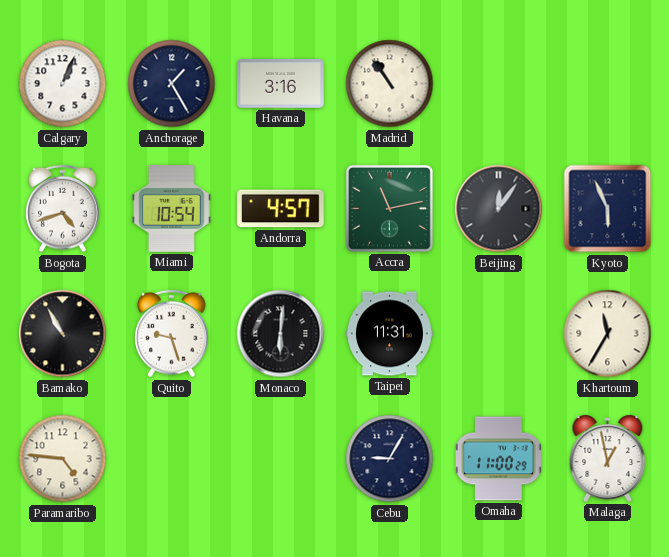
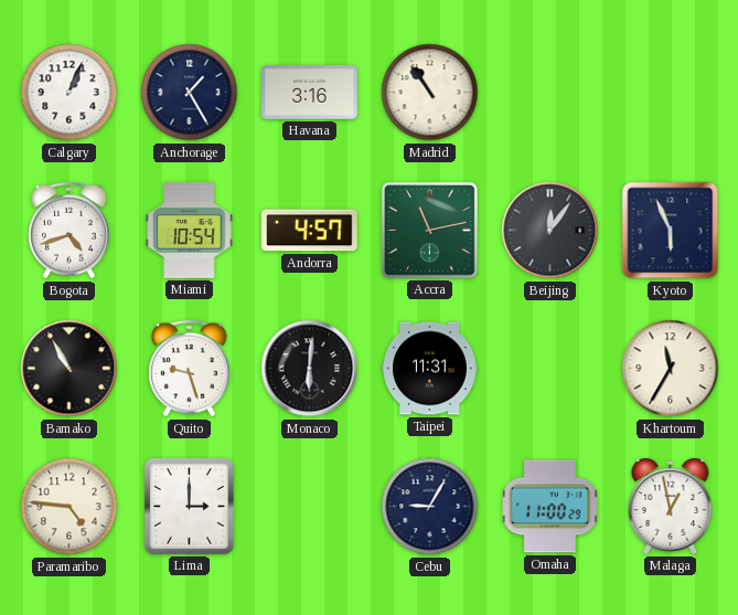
Lima: none -> 3:00 (189, 506)
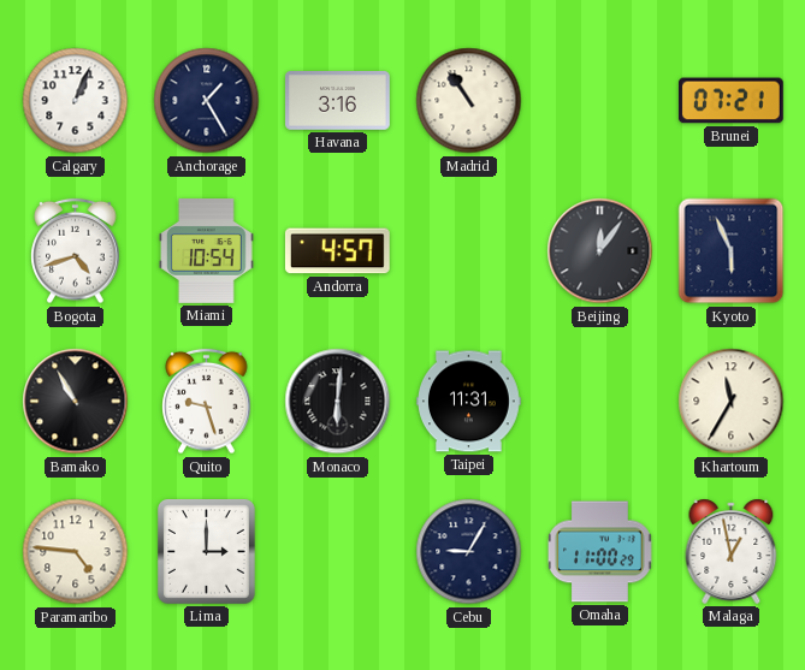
Brunei: none -> 07:21 (730, 101)
Accra: 11:13 -> none (429, 230)
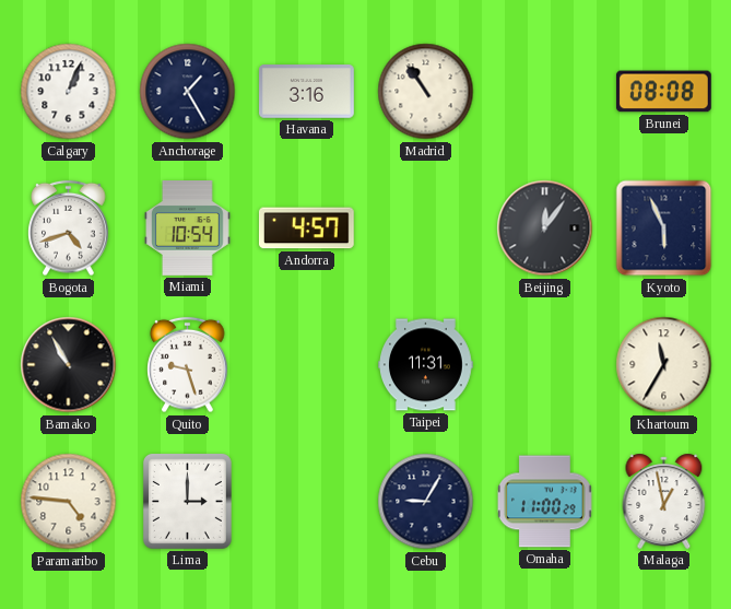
Brunei: 07:21 -> 08:08 (663, 92)
Monaco: 6:01 -> none (338, 402)
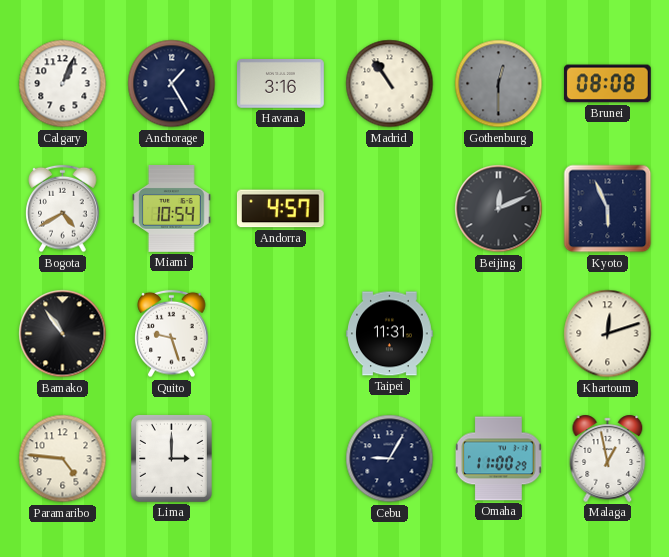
Gothenburg: none -> 12:30 (499, 84)
Bogota: 4:42 -> 4:40 (63, 209)
Beijing: 12:06 -> 12:11 (499, 209)
Bamako: 10:55 -> 10:54 (63, 334)
Khartoum: 11:35 -> 12:12 (608, 334)
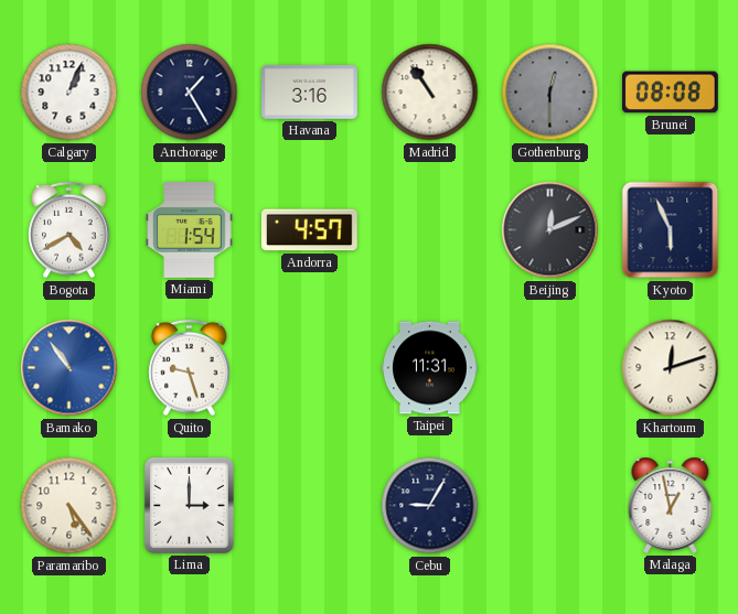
Miami: 10:54 -> 1:54 (190, 230)
Bamako dial: black -> blue (69, 368)
Paramaribo: 4:46 -> 5:24 (69, 506)
Omaha: 11:00 -> none (499, 459)
